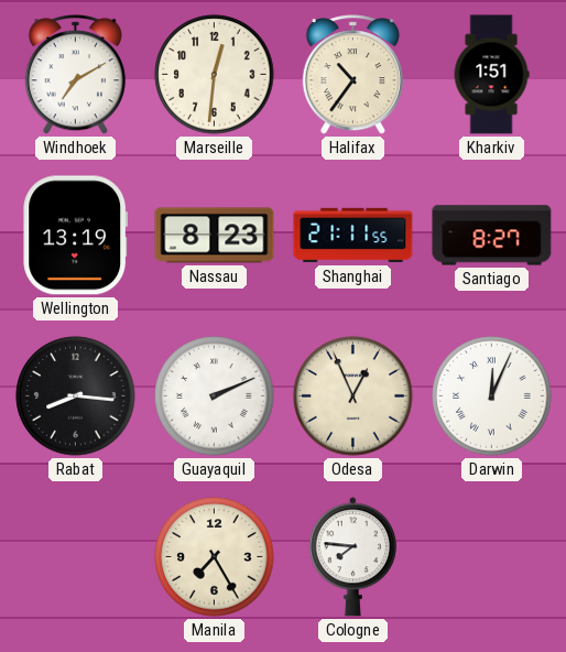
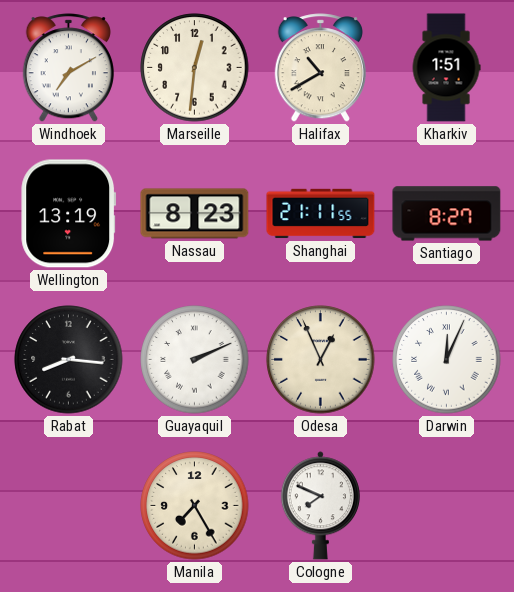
Halifax: 10:36 -> 10:40 (320, 68)
Cologne: 7:46 -> 7:49 (320, 506)
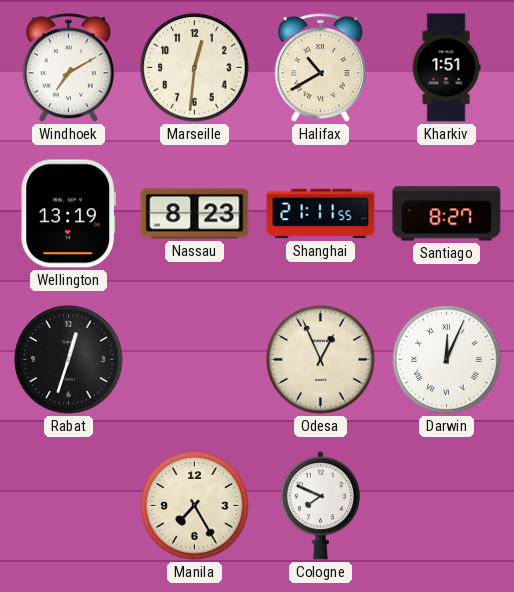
Rabat: 8:16 -> 12:33 (69, 360)
Guayaquil: 2:11 -> none (195, 360)
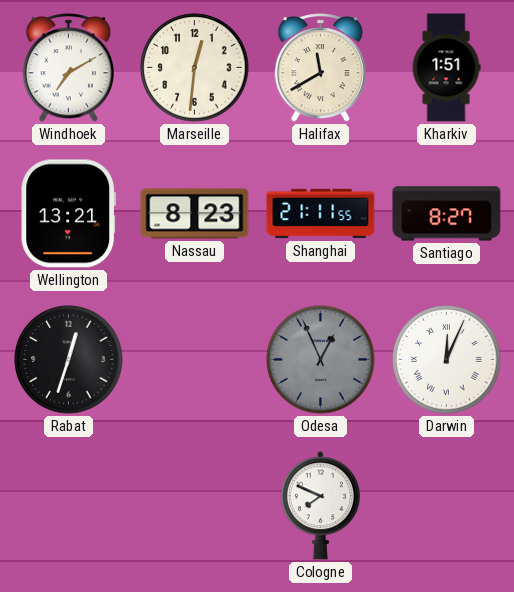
Halifax: 10:40 -> 11:40 (320, 68)
Wellington: 13:19 -> 13:21 (69, 214)
Odesa dial: cream -> grey (321, 360)
Manila: 7:25 -> none (195, 506)
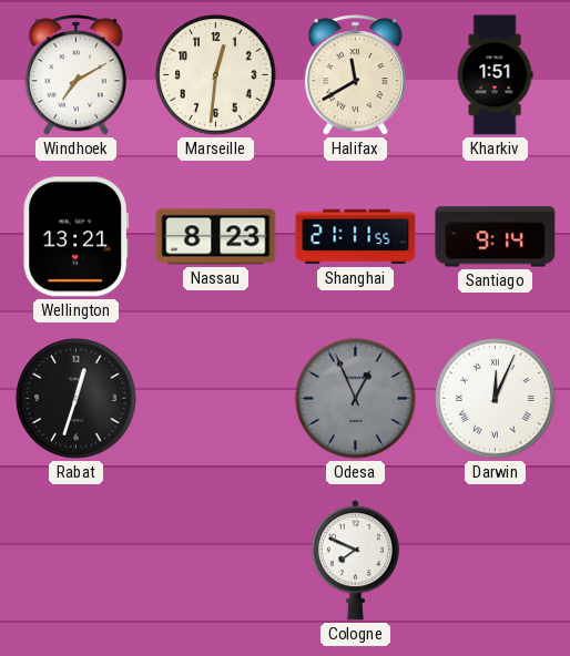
Santiago: 8:27 -> 9:14 (496, 237)
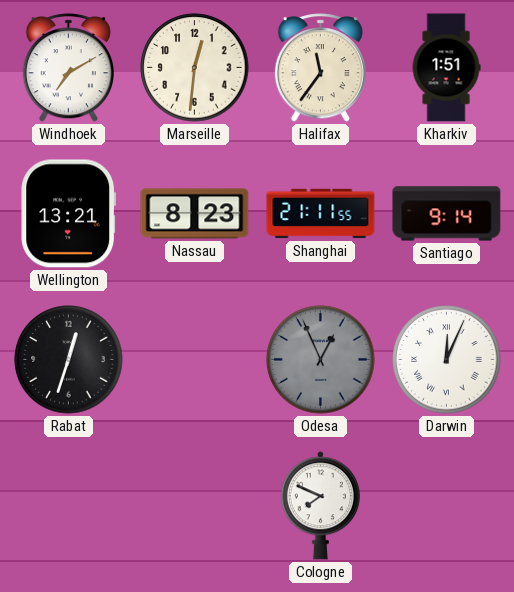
Halifax: 11:40 -> 11:36 (320, 68)
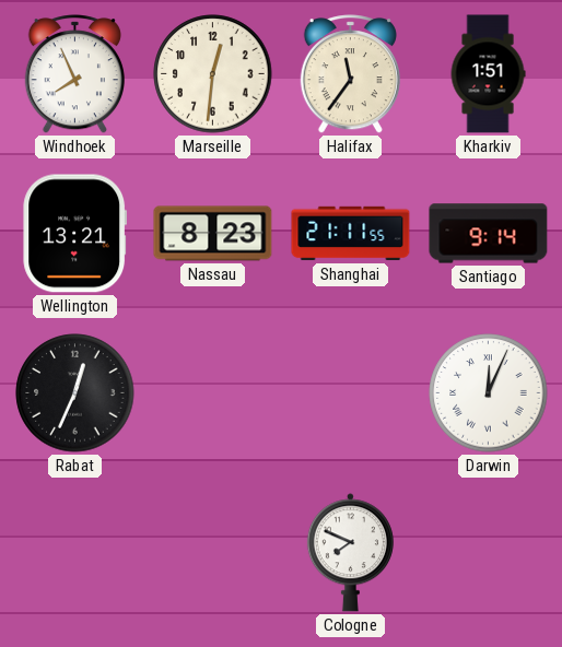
Windhoek: 7:10 -> 7:56 (74, 74)
Rabat: 12:33 -> 12:34 (75, 393)
Odesa: 12:56 -> none (321, 360)
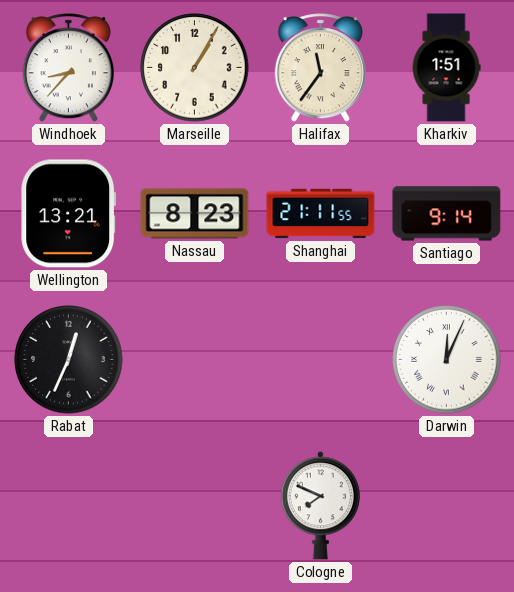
Windhoek: 7:56 -> 8:37 (68, 68)
Marseille: 12:31 -> 1:05 (195, 68)
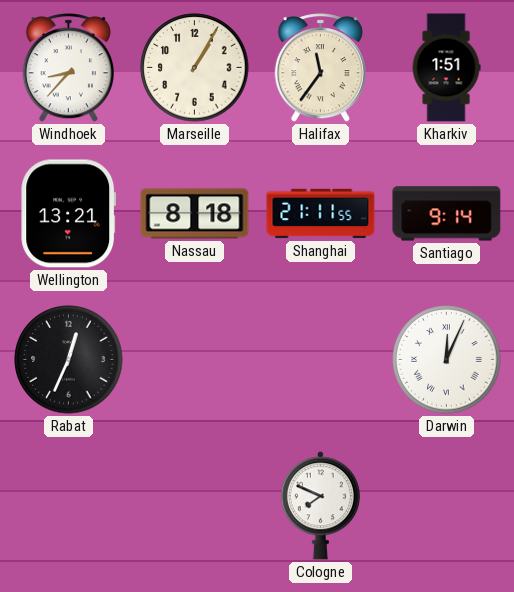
Nassau: 8:23 -> 8:18 (195, 214)
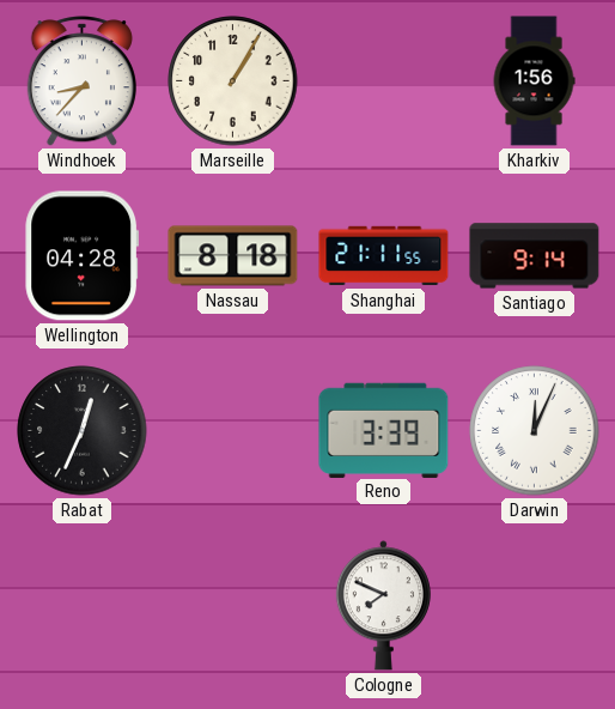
Halifax: 11:36 -> none (320, 68)
Kharkiv: 1:51 -> 1:56 (534, 81)
Wellington: 13:21 -> 04:28 (83, 256)
Reno: none -> 3:39 (384, 430)
